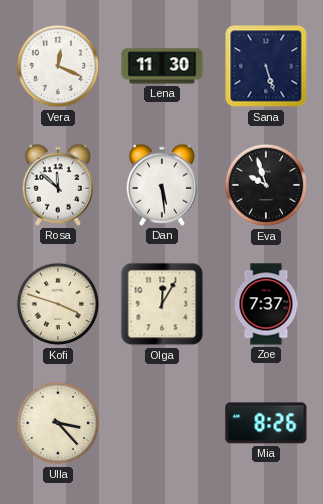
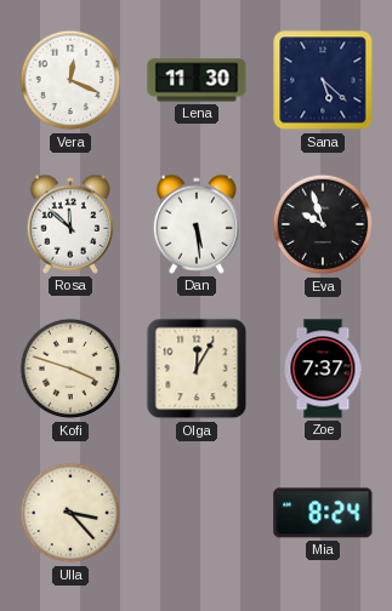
Sana: 5:27 -> 5:22 (323, 80)
Mia: 8:26 -> 8:24 (323, 513)
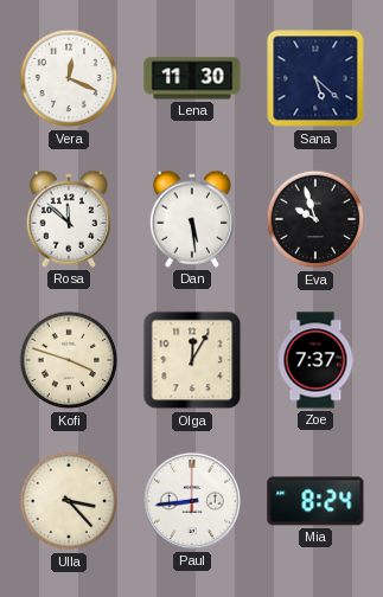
Paul: none -> 8:44 (192, 501)
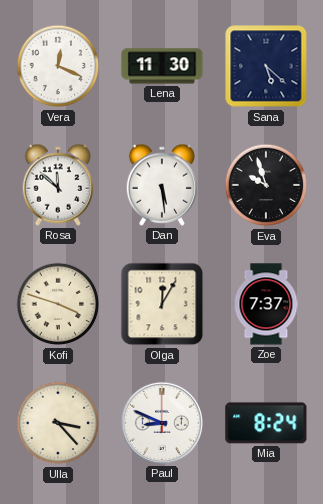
Paul: 8:44 -> 8:49 (162, 423)
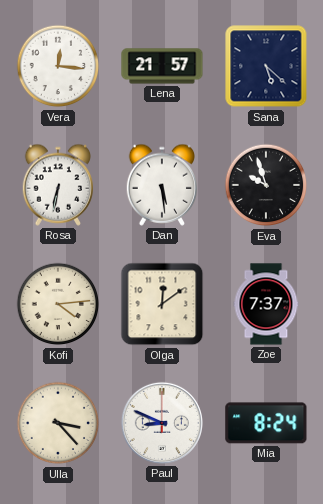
Vera: 12:19 -> 12:16 (58, 66)
Lena: 11:30 -> 21:57 (162, 66)
Rosa: 11:52 -> 6:32 (57, 185)
Kofi: 3:48 -> 4:14 (58, 304)
Olga: 12:05 -> 12:09 (162, 304)
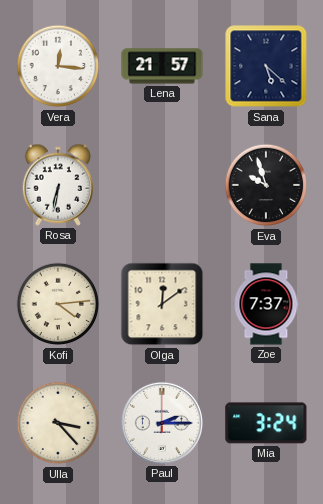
Dan: 5:29 -> none (161, 185)
Paul: 8:49 -> 2:15 (162, 423)
Mia: 8:24 -> 3:24 (266, 423)
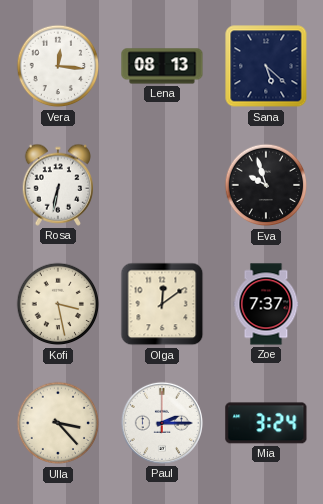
Lena: 21:57 -> 08:13 (162, 66)
Kofi: 4:14 -> 3:28 (58, 304)
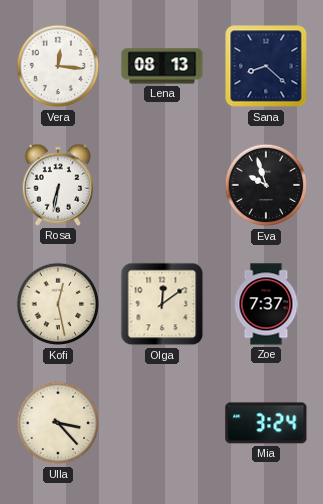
Sana: 5:22 -> 8:22 (266, 66)
Kofi: 3:28 -> 12:28 (58, 304)
Paul: 2:15 -> none (162, 423)
